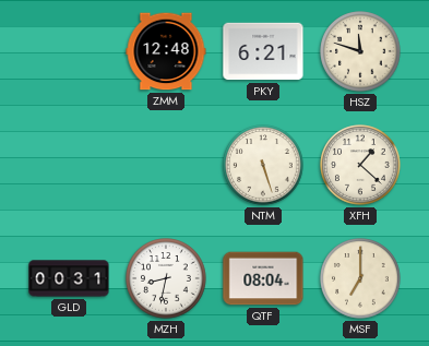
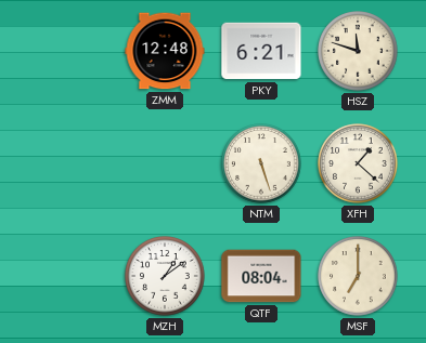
GLD: 00:31 -> none (69, 278)
MZH: 8:32 -> 1:09 (165, 276)
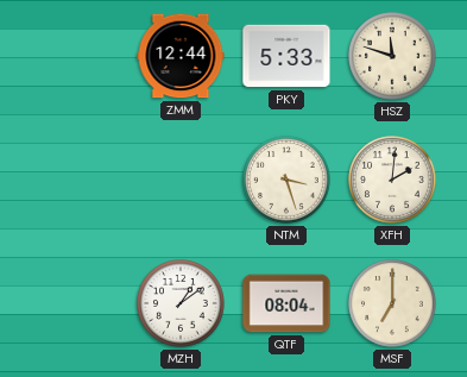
ZMM: 12:48 -> 12:44 (181, 56)
PKY: 6:21 -> 5:33 (286, 56)
NTM: 5:27 -> 3:27 (286, 180)
XFH: 1:22 -> 2:01 (392, 180)
